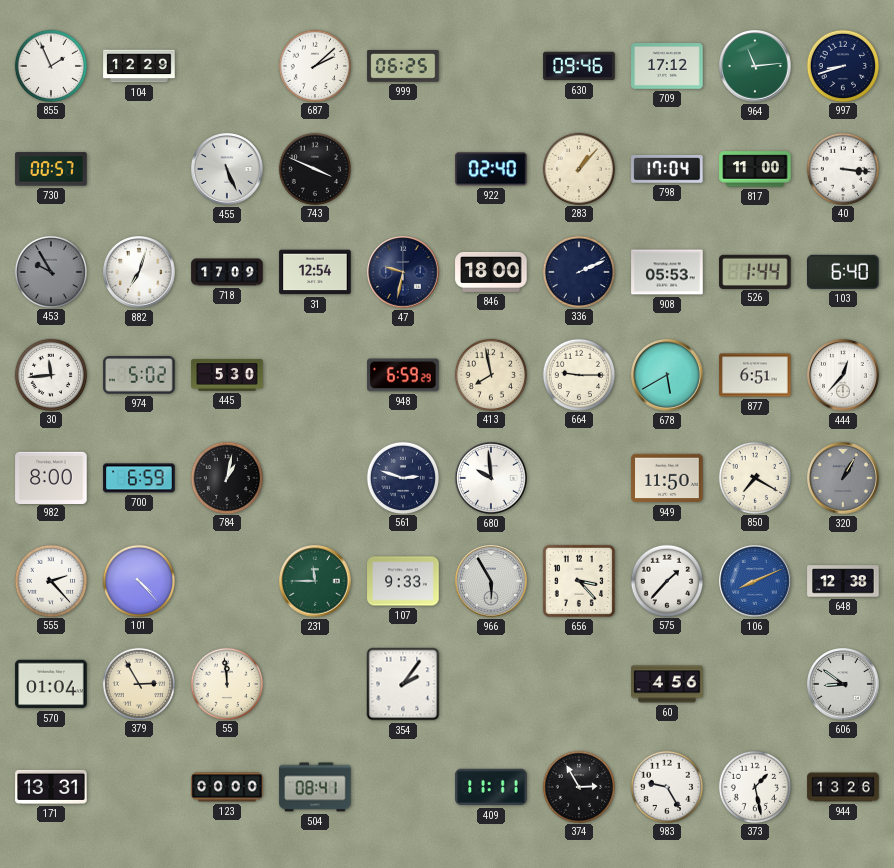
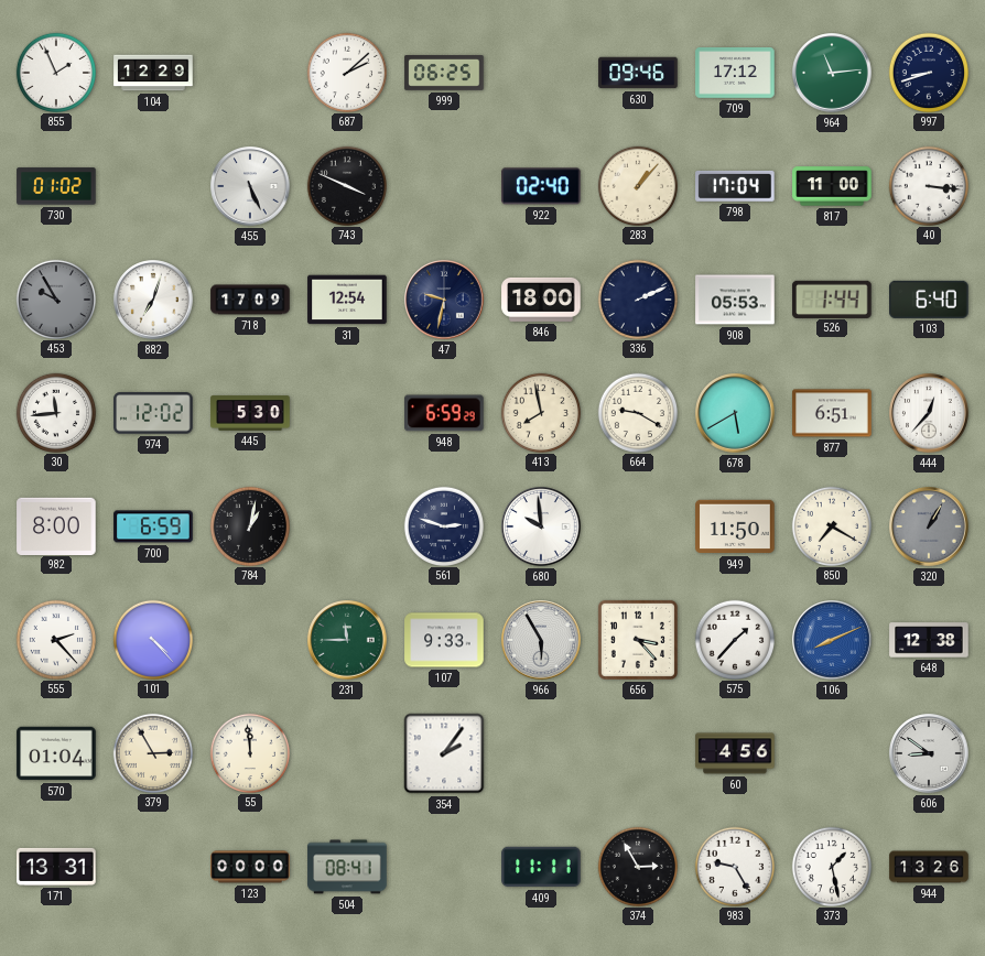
730: 00:57 -> 01:02 (56, 186)
974: 5:02 -> 12:02 (153, 413)
664: 9:15 -> 9:20 (637, 412)
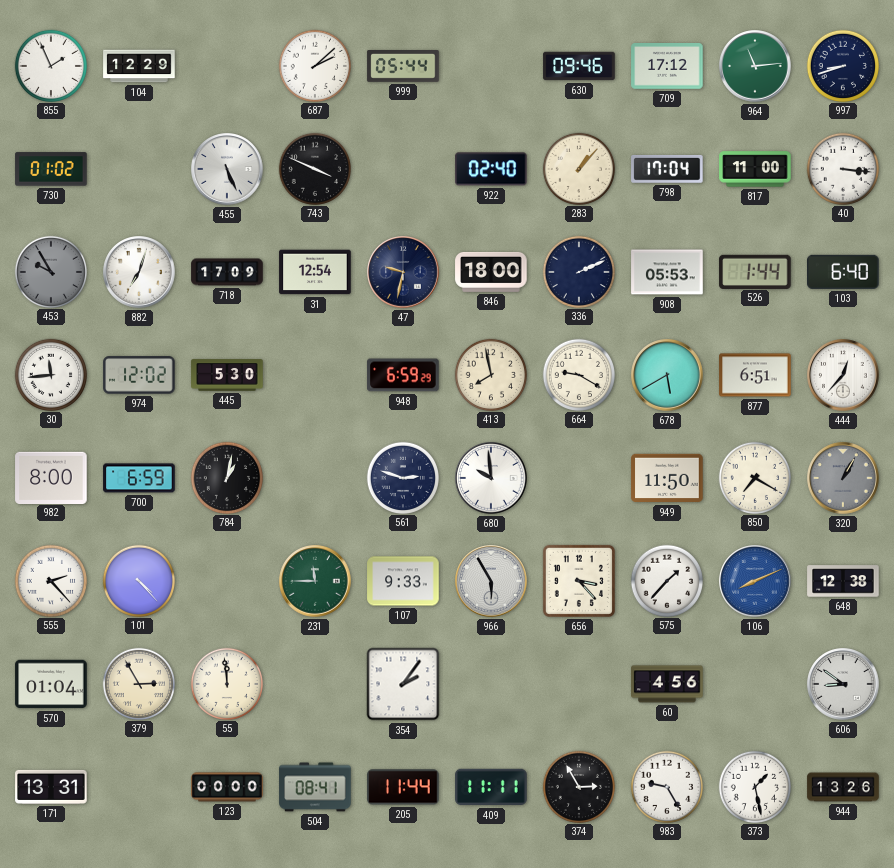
999: 06:25 -> 05:44 (403, 67)
205: none -> 11:44 (403, 787)
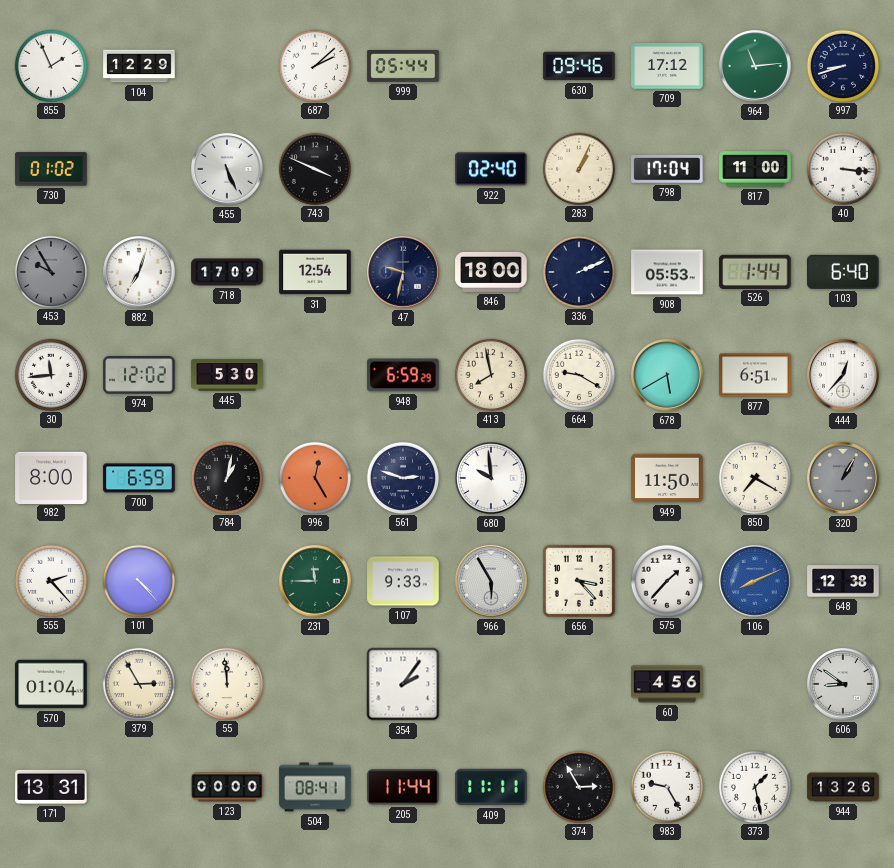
283: 1:07 -> 1:04 (578, 168)
996: none -> 12:25 (314, 477)
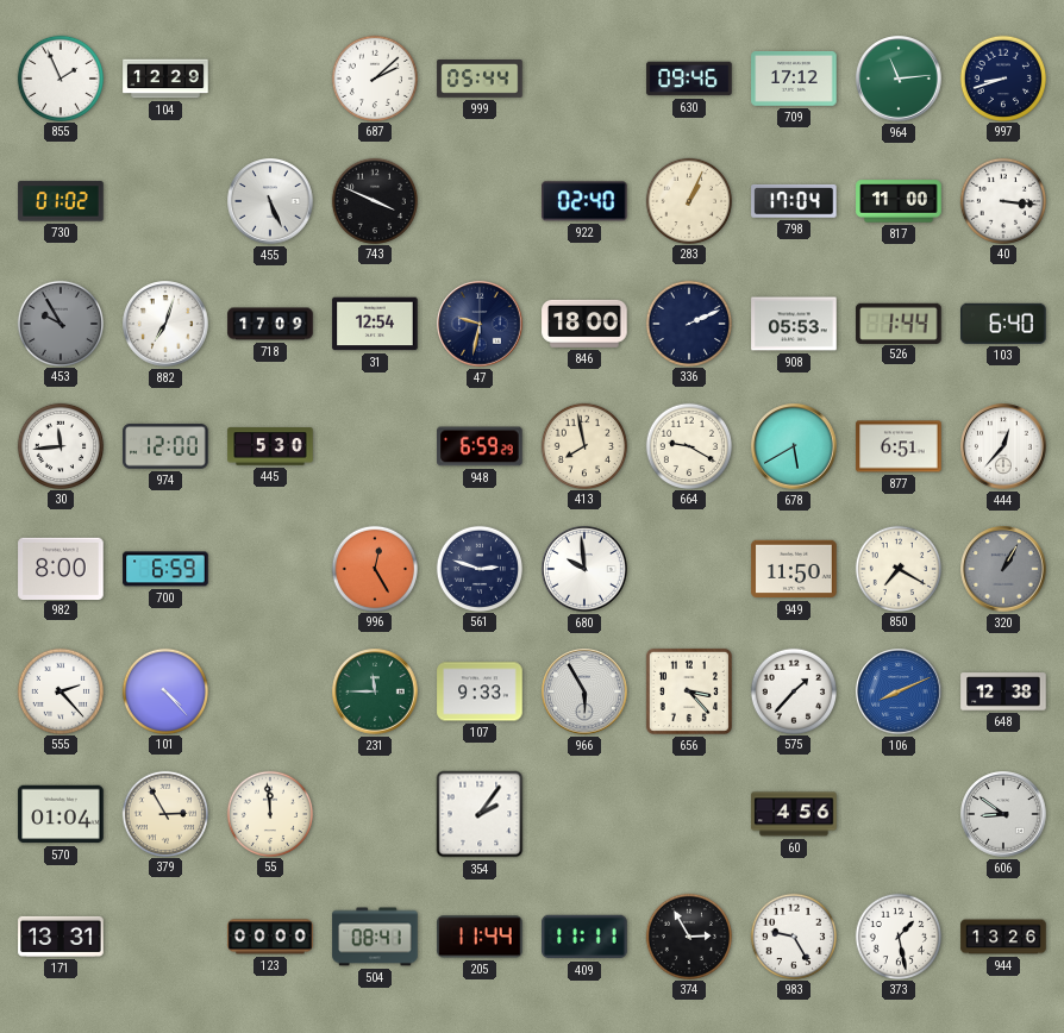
974: 12:02 -> 12:00 (165, 446)
784: 1:02 -> none (226, 477)
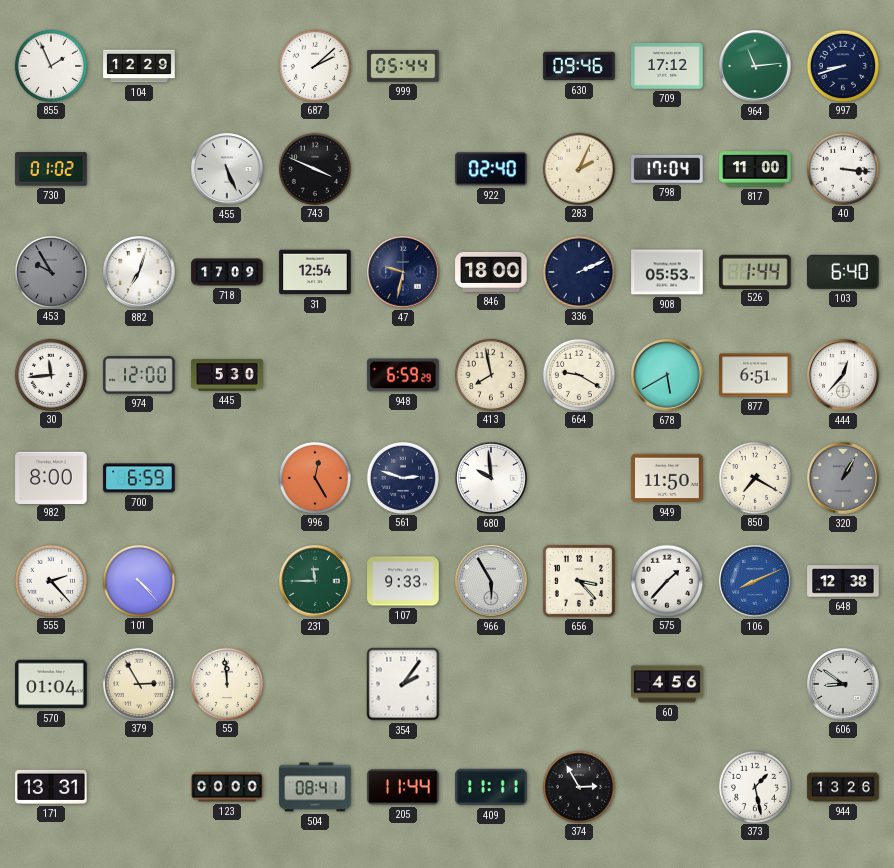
283: 1:04 -> 2:04 (578, 168)
983: 9:25 -> none (793, 935)
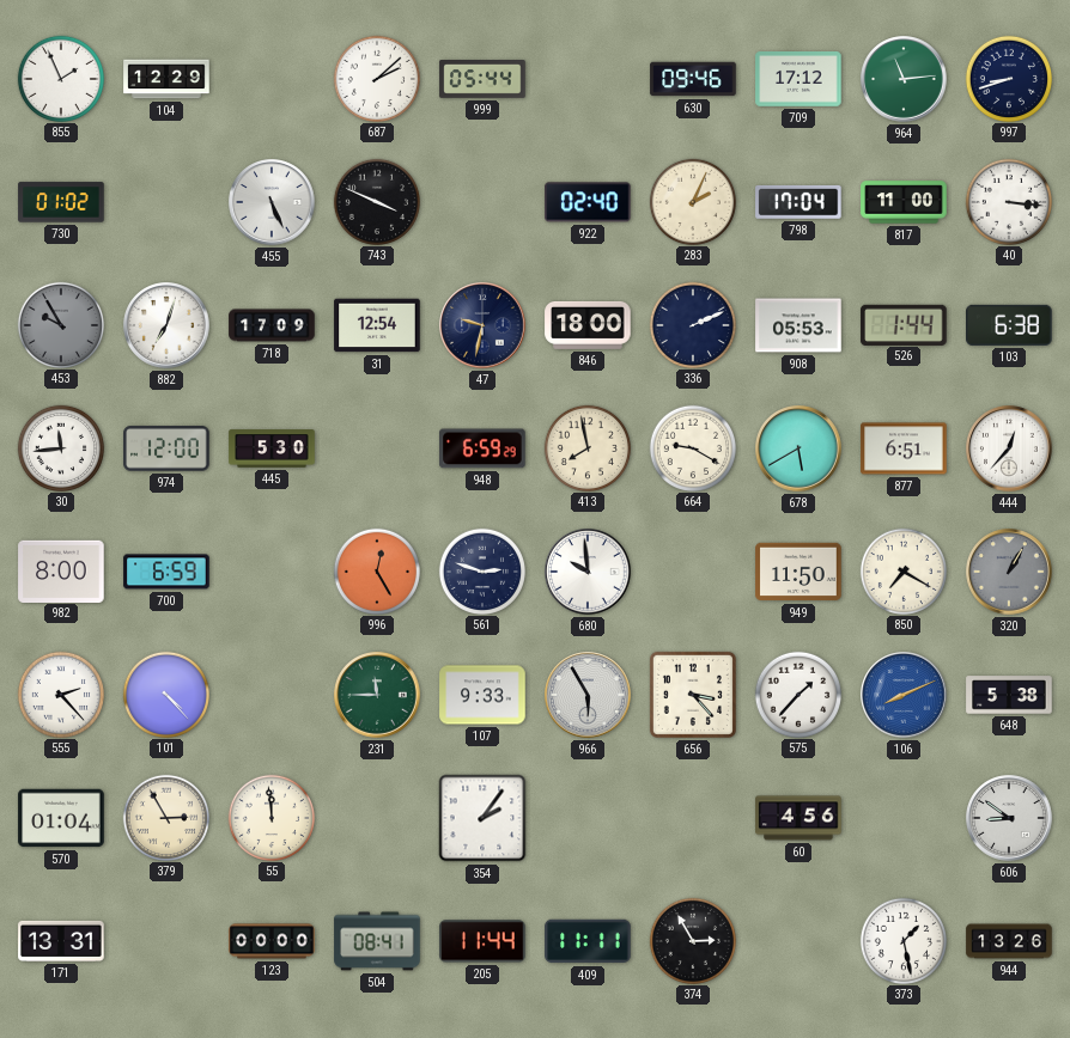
103: 6:40 -> 6:38 (1009, 325)
648: 12:38 -> 5:38 (1009, 695)
